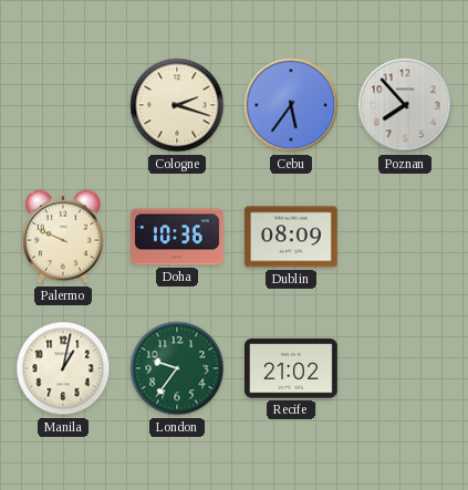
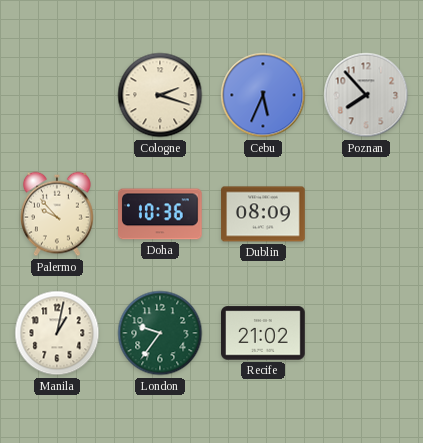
Cebu: 5:36 -> 5:34 (263, 95)
Palermo: 9:49 -> 9:53 (58, 214)
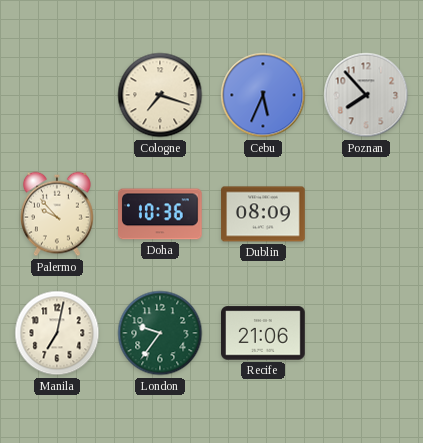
Cologne: 2:18 -> 7:18 (160, 95)
Manila: 1:02 -> 7:02 (57, 333)
Recife: 21:02 -> 21:06 (264, 333)
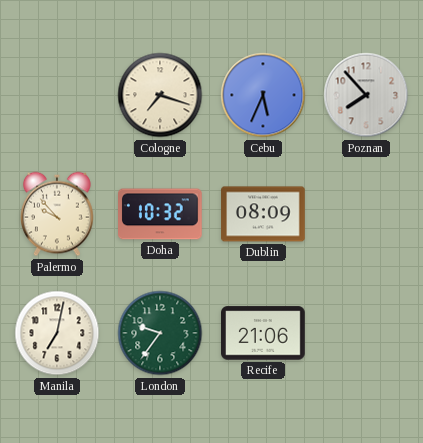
Doha: 10:36 -> 10:32 (161, 214)
